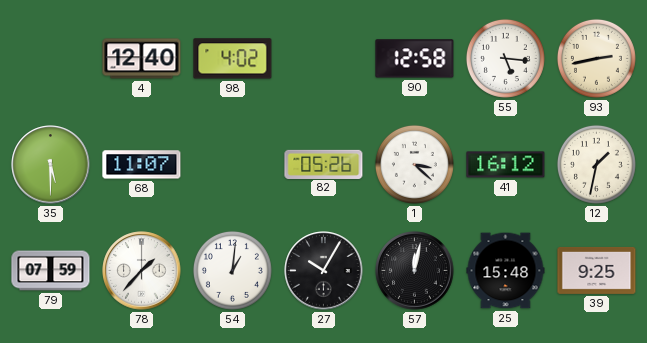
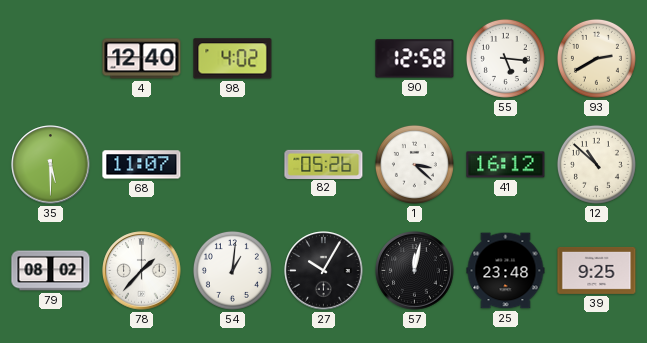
93: 2:43 -> 2:40 (596, 58)
12: 1:32 -> 10:52 (596, 164)
79: 07:59 -> 08:02 (51, 271)
25: 15:48 -> 23:48 (506, 271)
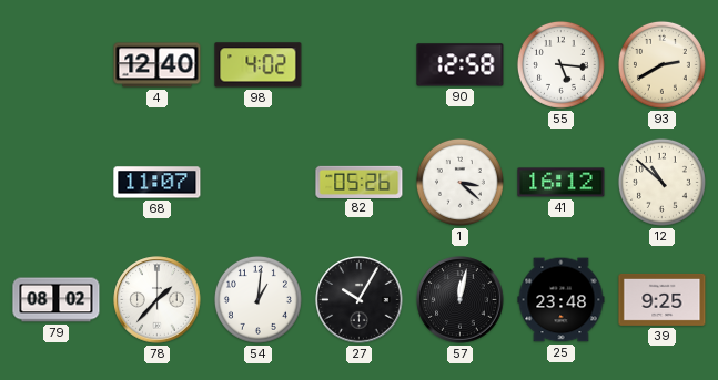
35: 5:30 -> none (51, 165)
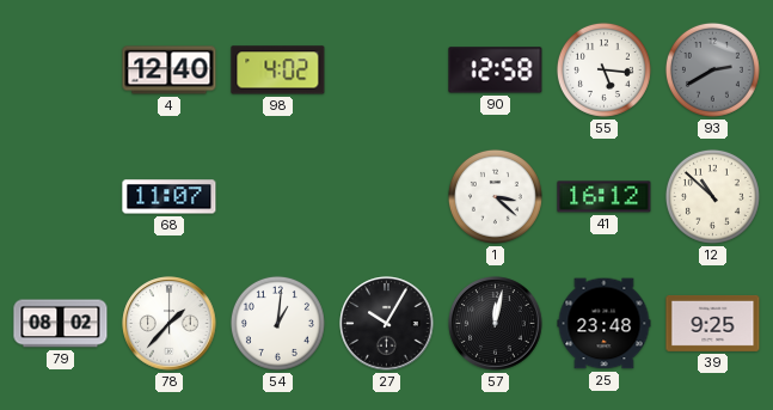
93 dial: cream -> grey (712, 69)
82: 05:26 -> none (360, 182)
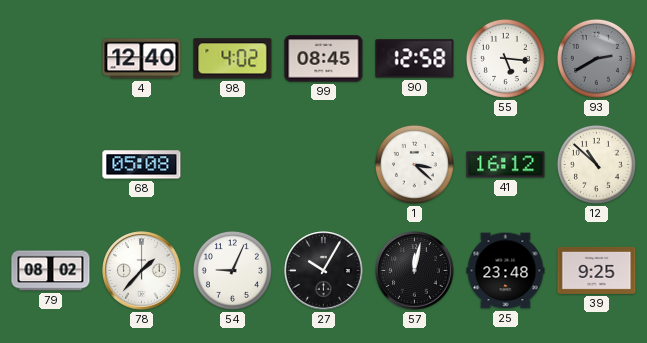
99: none -> 08:45 (324, 59)
68: 11:07 -> 05:08 (142, 165)
54: 1:01 -> 9:04 (232, 270)
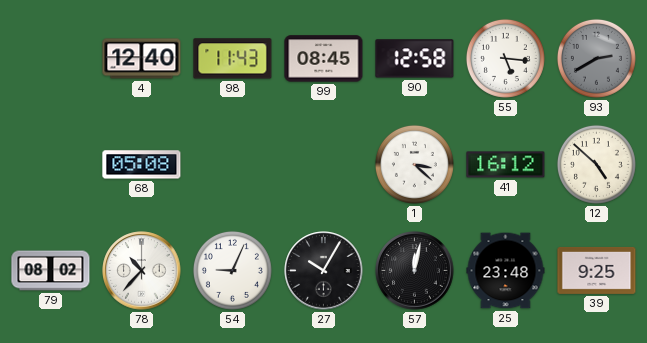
98: 4:02 -> 11:43 (233, 59)
12: 10:52 -> 4:52 (596, 164)
78: 1:37 -> 10:37 (142, 271)
